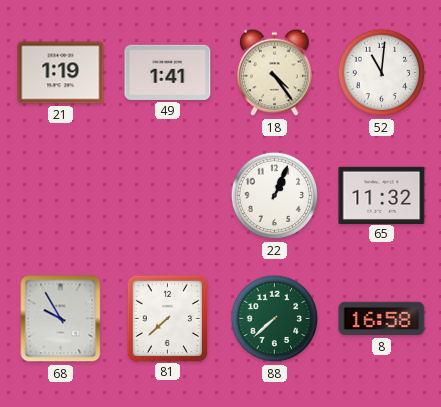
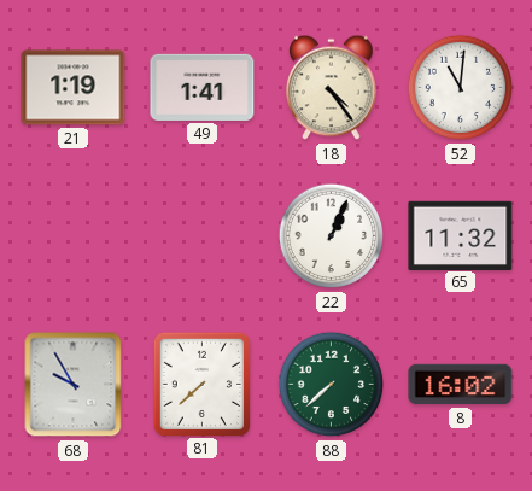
8: 16:58 -> 16:02 (461, 385)
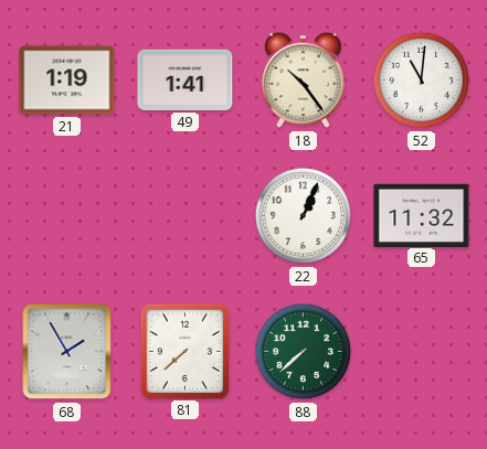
18: 4:24 -> 10:24 (304, 81)
68: 9:55 -> 1:55 (67, 352)
8: 16:02 -> none (461, 385)
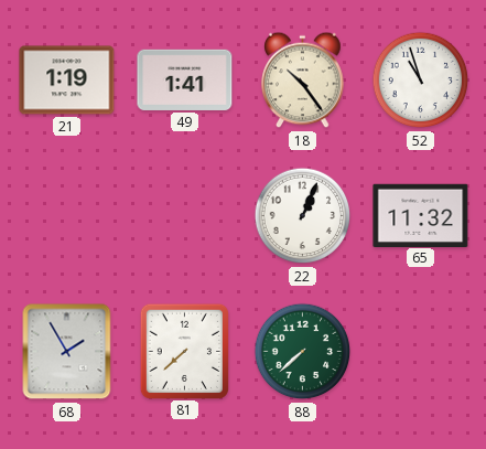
52: 11:01 -> 10:57 (421, 81)
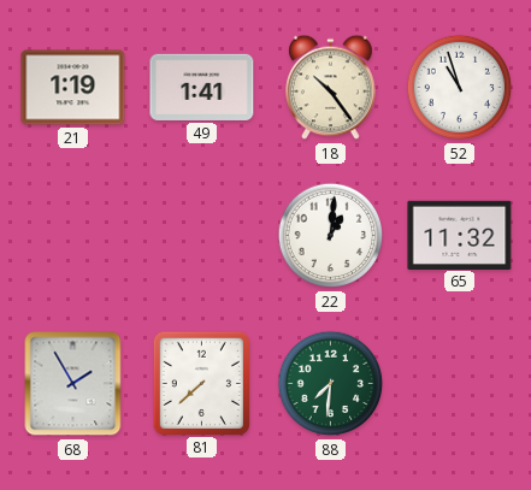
22: 1:04 -> 1:01 (331, 236)
88: 7:38 -> 7:31 (331, 384)
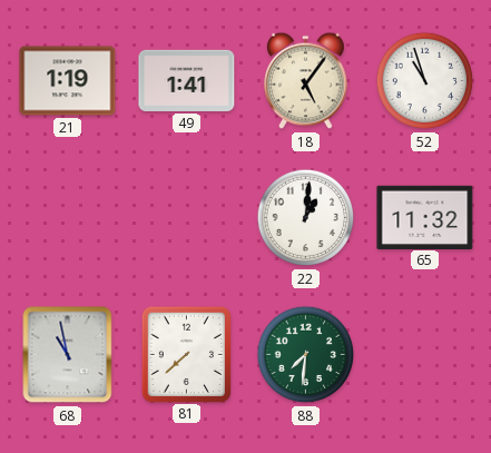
18: 10:24 -> 5:06 (306, 81)
68: 1:55 -> 10:58 (68, 355)
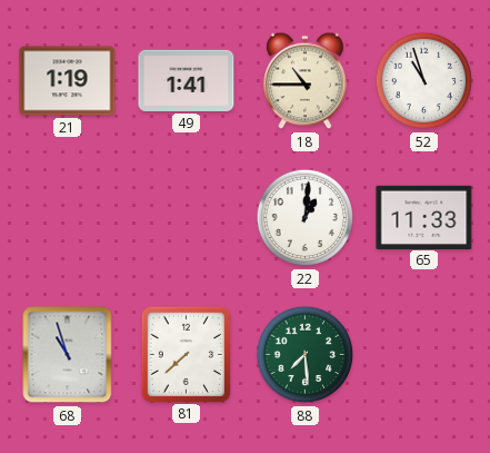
18: 5:06 -> 10:45 (306, 81)
65: 11:32 -> 11:33 (424, 217)
68: 10:58 -> 10:57 (68, 355)
88: 7:31 -> 7:29 (306, 355)
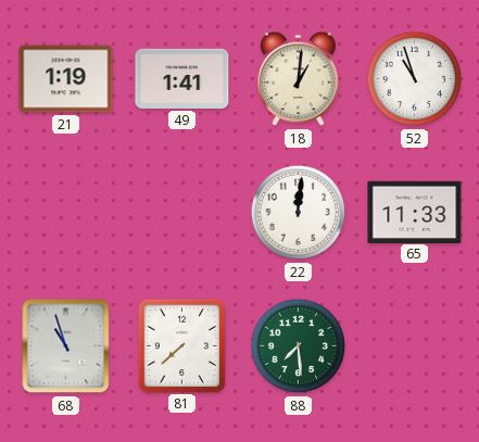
18: 10:45 -> 1:01 (299, 79)
22: 1:01 -> 12:01 (299, 213)
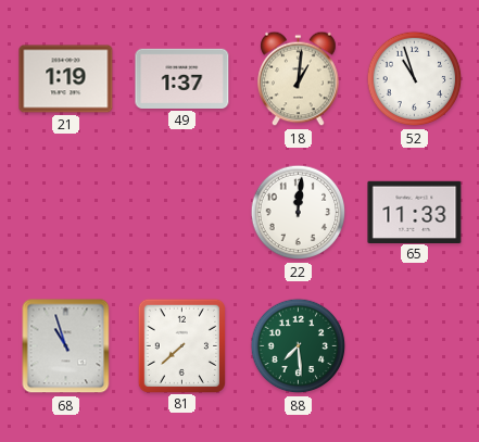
49: 1:41 -> 1:37 (182, 78)
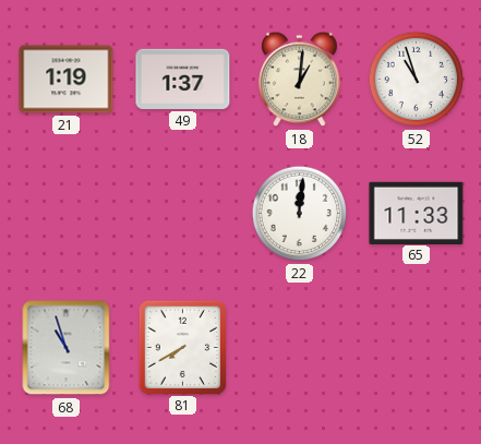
81: 7:38 -> 7:40 (182, 347)
88: 7:29 -> none (299, 346)
